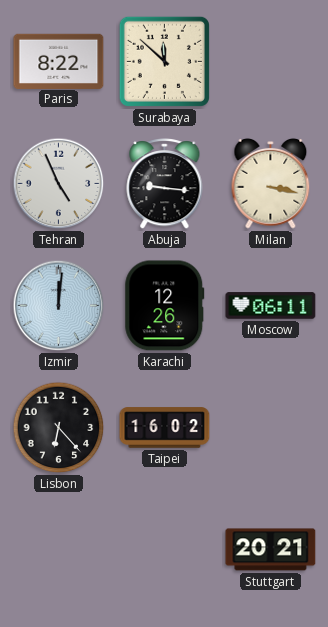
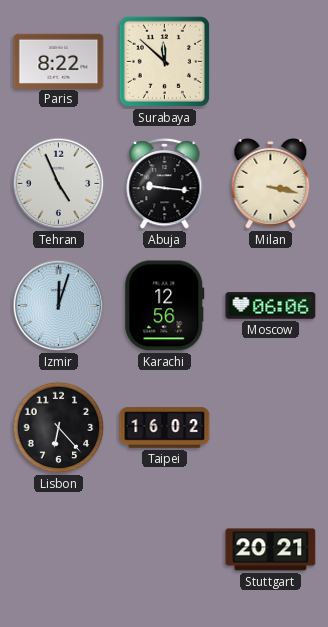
Izmir: 12:01 -> 12:03 (59, 306)
Karachi: 12:26 -> 12:56 (165, 306)
Moscow: 06:11 -> 06:06 (271, 306)
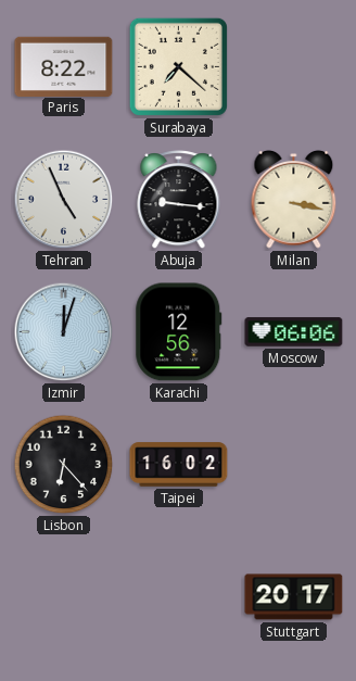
Surabaya: 11:52 -> 7:22 (178, 66)
Stuttgart: 20:21 -> 20:17 (294, 597)
